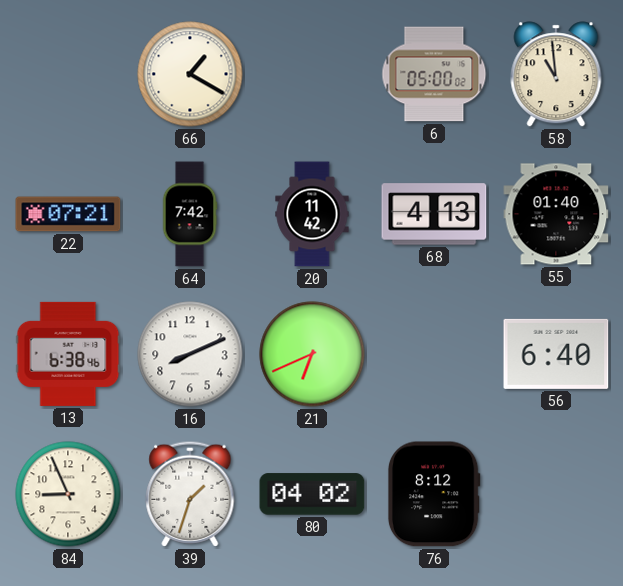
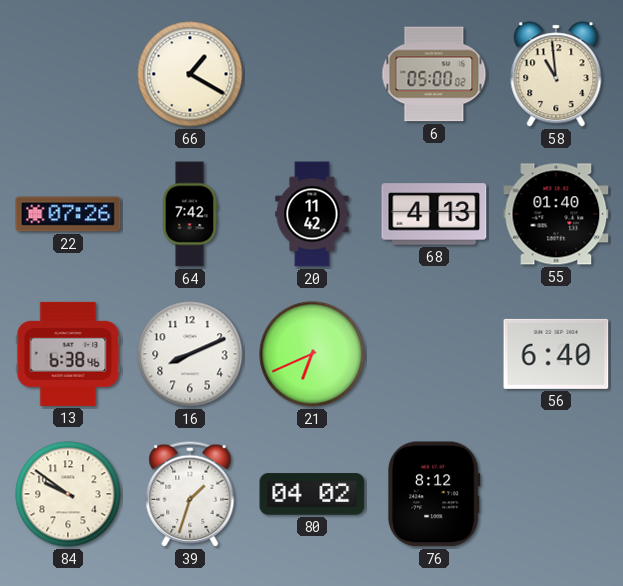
22: 07:21 -> 07:26 (68, 214)
84: 8:56 -> 9:51 (68, 494)
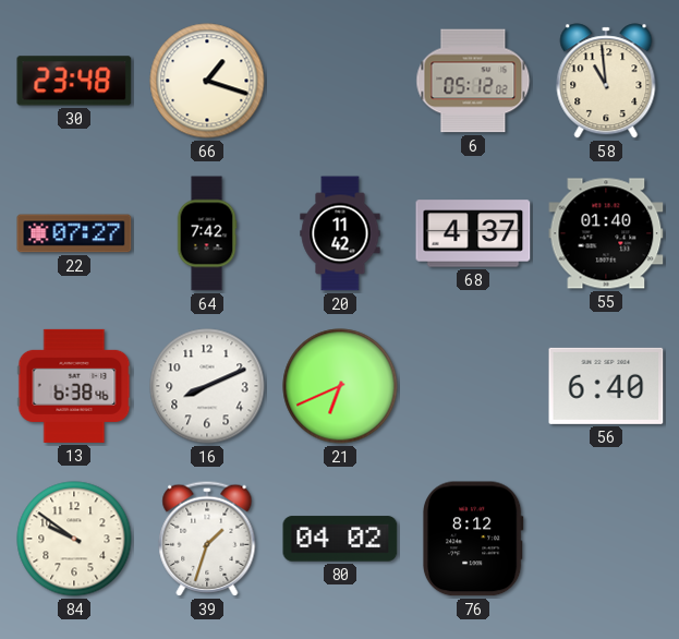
30: none -> 23:48 (74, 81)
66: 1:20 -> 1:18 (207, 81)
6: 05:00 -> 05:12 (473, 81)
22: 07:26 -> 07:27 (74, 233)
68: 4:13 -> 4:37 (473, 233)
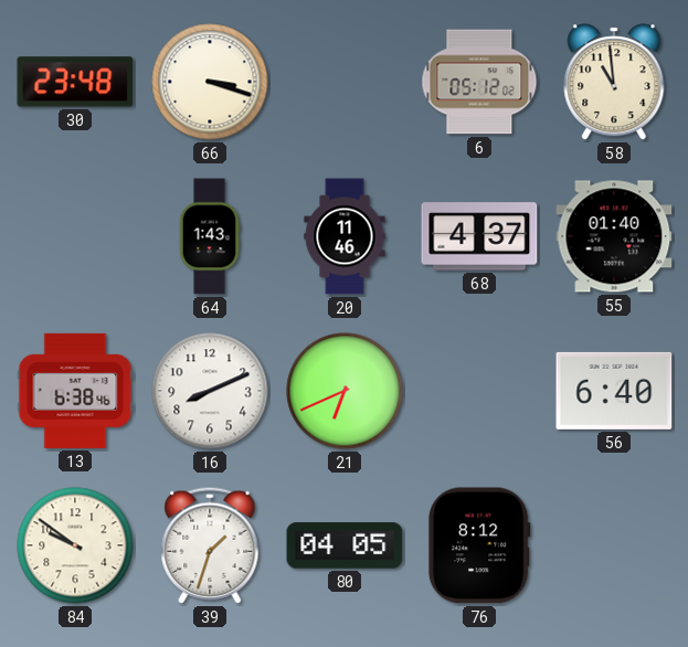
66: 1:18 -> 3:18 (210, 82)
22: 07:27 -> none (74, 233)
64: 7:42 -> 1:43 (210, 236)
20: 11:42 -> 11:46 (345, 236)
80: 04:02 -> 04:05 (345, 545)
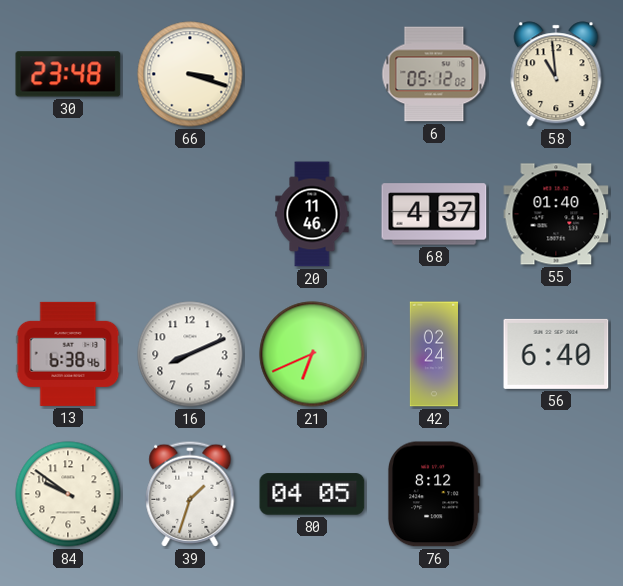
64: 1:43 -> none (210, 236)
42: none -> 02:24 (433, 354)
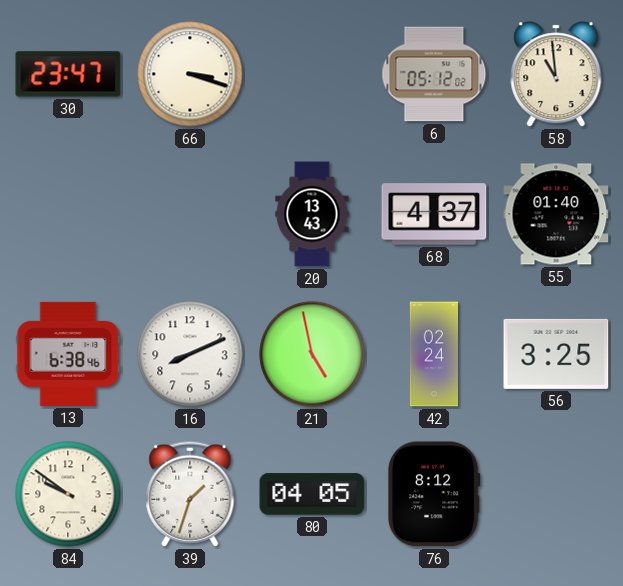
30: 23:48 -> 23:47 (68, 74)
20: 11:46 -> 13:43 (312, 214)
21: 6:41 -> 4:58 (312, 354)
56: 6:40 -> 3:25 (556, 354)
